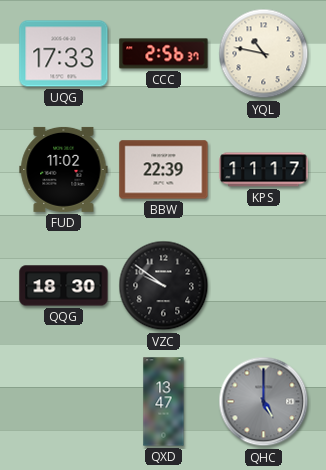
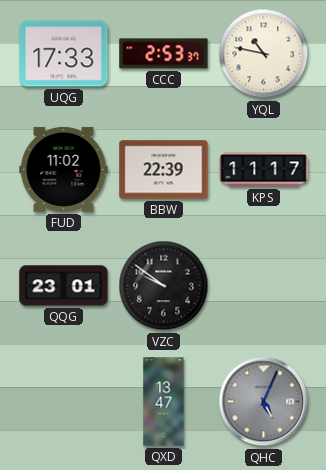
CCC: 2:56 -> 2:53 (164, 54)
QQG: 18:30 -> 23:01 (64, 286)
QHC: 5:00 -> 5:04 (264, 402)
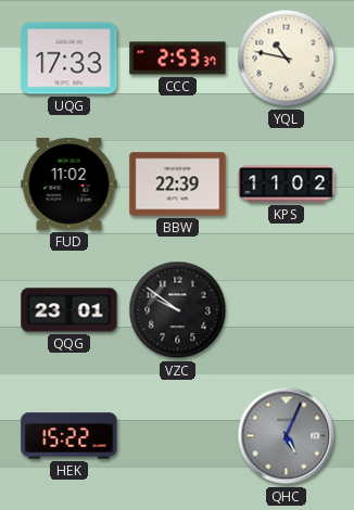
KPS: 11:17 -> 11:02 (287, 184)
HEK: none -> 15:22 (69, 436)
QXD: 13:47 -> none (164, 402)
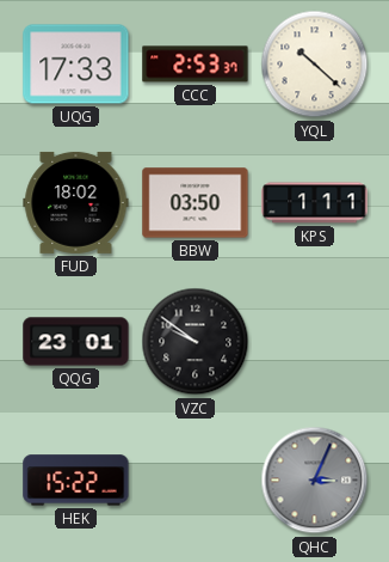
YQL: 10:47 -> 10:22 (315, 65)
FUD: 11:02 -> 18:02 (76, 202)
BBW: 22:39 -> 03:50 (196, 203)
KPS: 11:02 -> 1:11 (315, 203)
QHC: 5:04 -> 3:04 (315, 481)
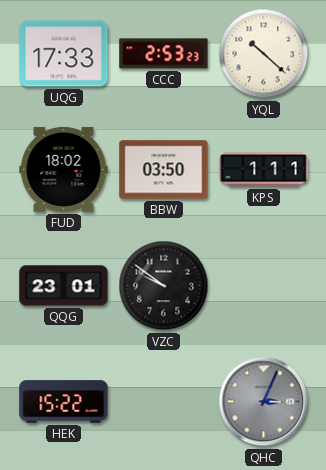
CCC: 2:53:37 -> 2:53:23 (164, 54)
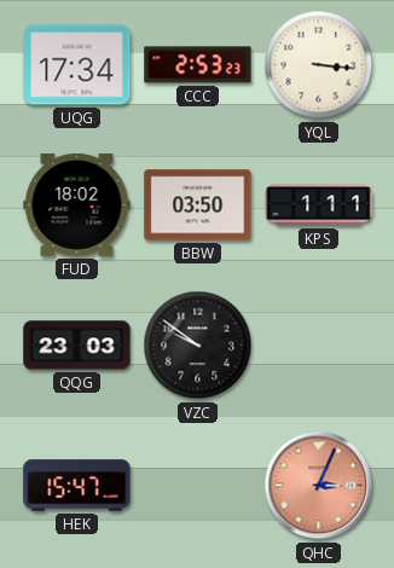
UQG: 17:33 -> 17:34 (77, 65)
YQL: 10:22 -> 3:16 (319, 65)
QQG: 23:01 -> 23:03 (77, 346)
HEK: 15:22 -> 15:47 (77, 486)
QHC dial: grey -> salmon (319, 486)
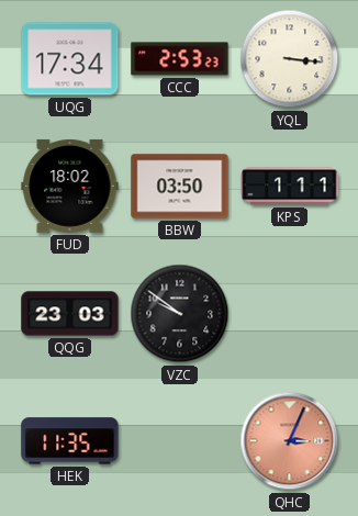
HEK: 15:47 -> 11:35 (70, 441)
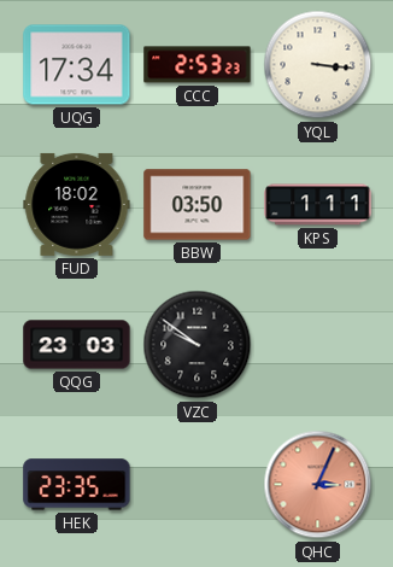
HEK: 11:35 -> 23:35 (77, 485)
